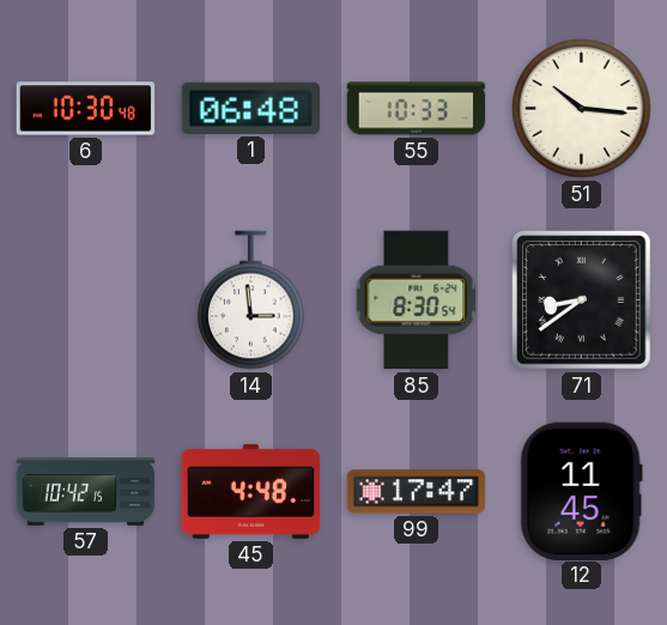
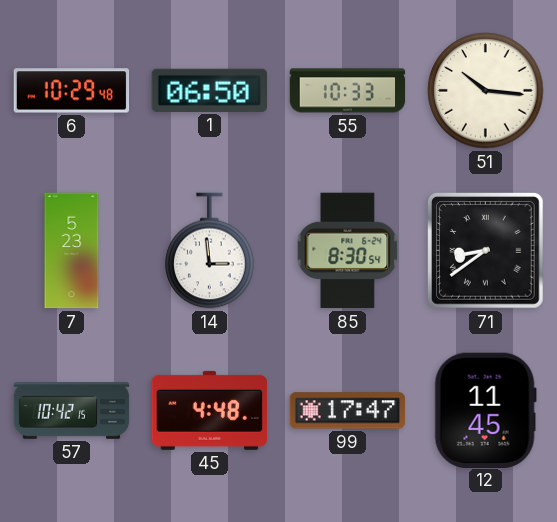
6: 10:30 -> 10:29 (72, 91)
1: 06:48 -> 06:50 (209, 90)
7: none -> 5:23 (72, 251)
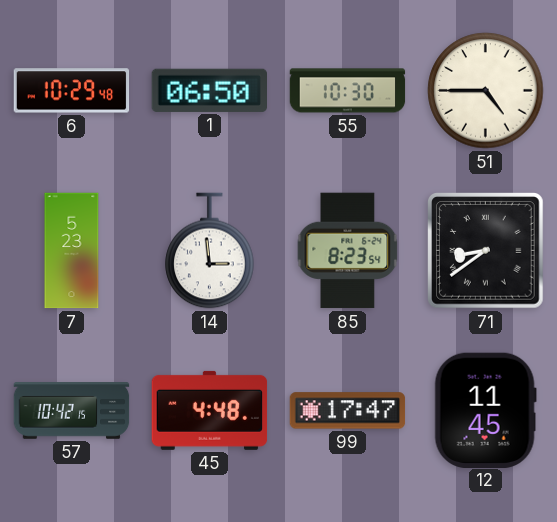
55: 10:33 -> 10:30 (348, 91)
51: 10:16 -> 4:45 (486, 91)
85: 8:30 -> 8:23 (348, 251)
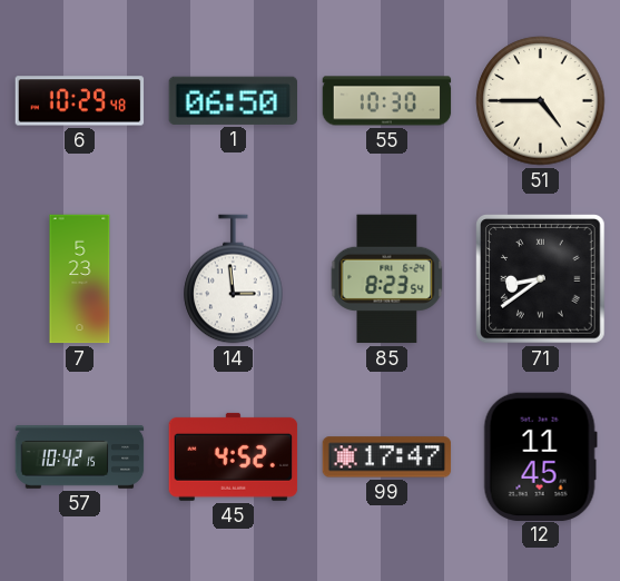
45: 4:48 -> 4:52 (234, 456)
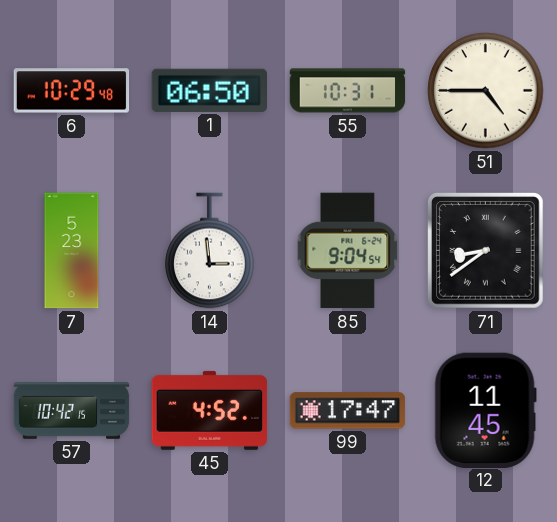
55: 10:30 -> 10:31 (348, 91)
85: 8:23 -> 9:04 (348, 251)
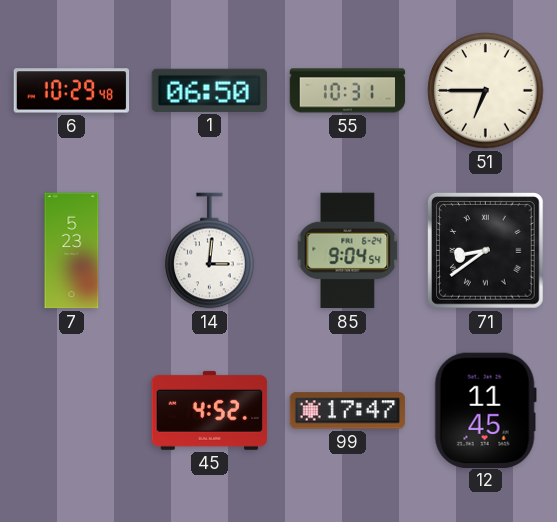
51: 4:45 -> 6:45 (486, 91)
14: 2:59 -> 3:01 (210, 251)
57: 10:42 -> none (72, 411)
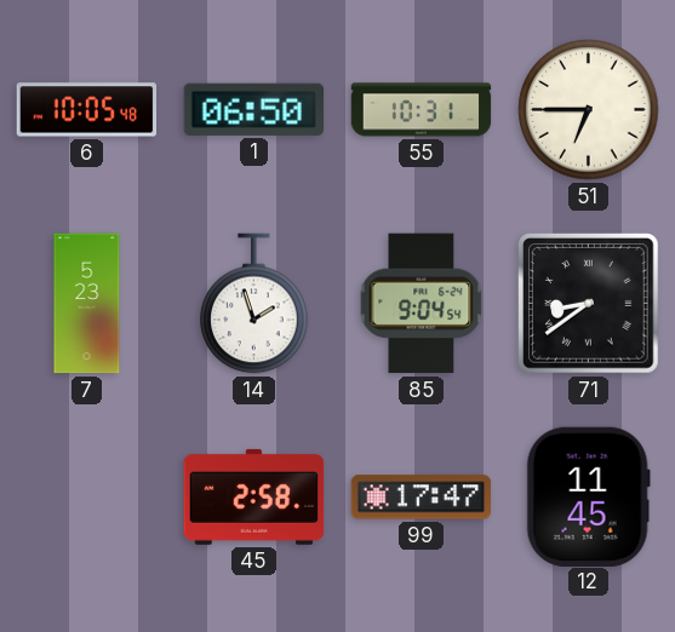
6: 10:29 -> 10:05 (87, 110)
14: 3:01 -> 1:57 (254, 304)
45: 4:52 -> 2:58 (254, 496)
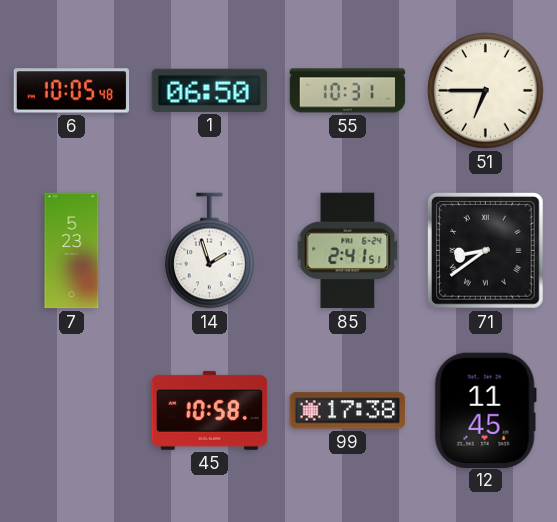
85: 9:04 -> 2:41 (348, 251)
45: 2:58 -> 10:58 (210, 410)
99: 17:47 -> 17:38 (348, 411)
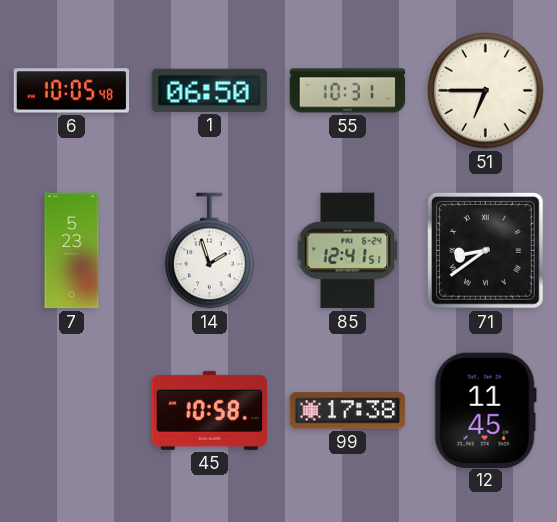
85: 2:41 -> 12:41 (348, 251)
